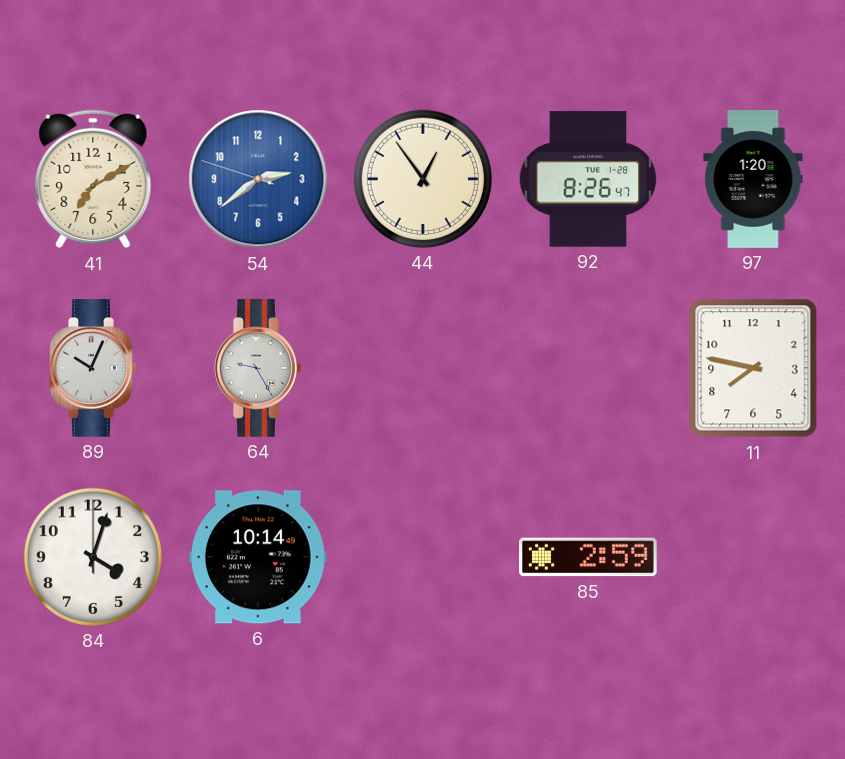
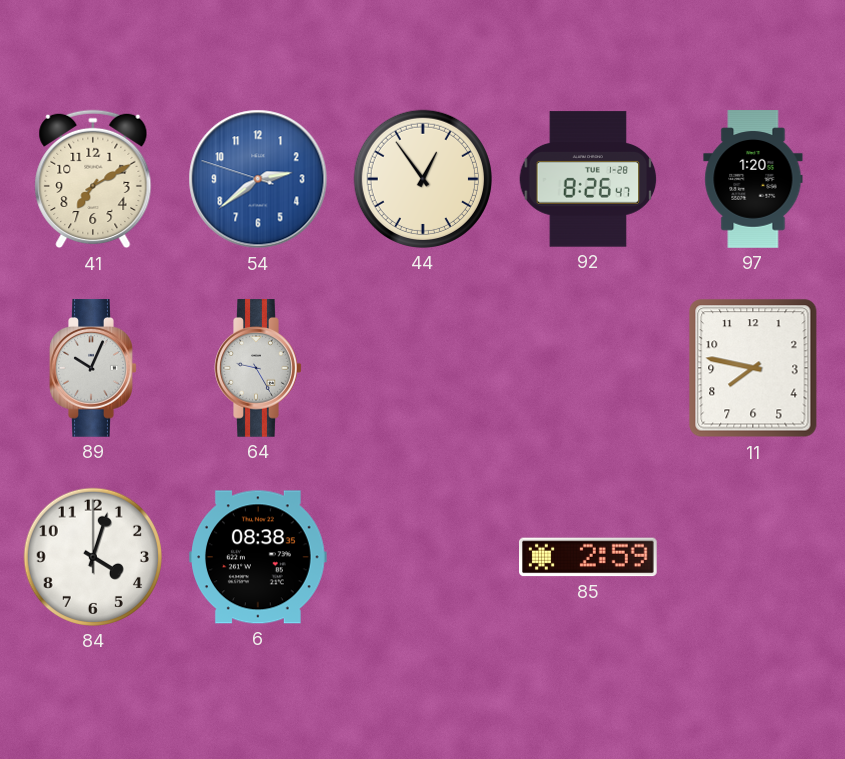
6: 10:14 -> 08:38 (259, 557)
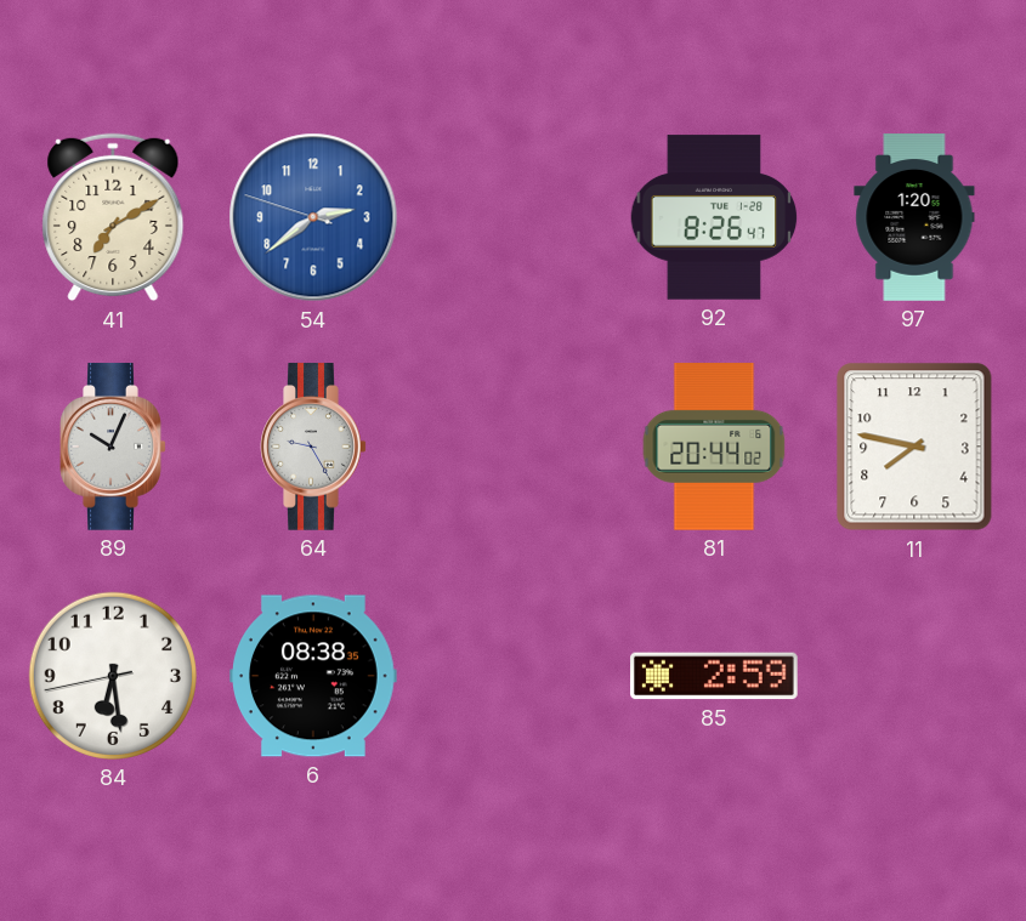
44: 12:54 -> none (423, 179)
81: none -> 20:44 (714, 448)
84: 4:03 -> 6:28 (113, 676)
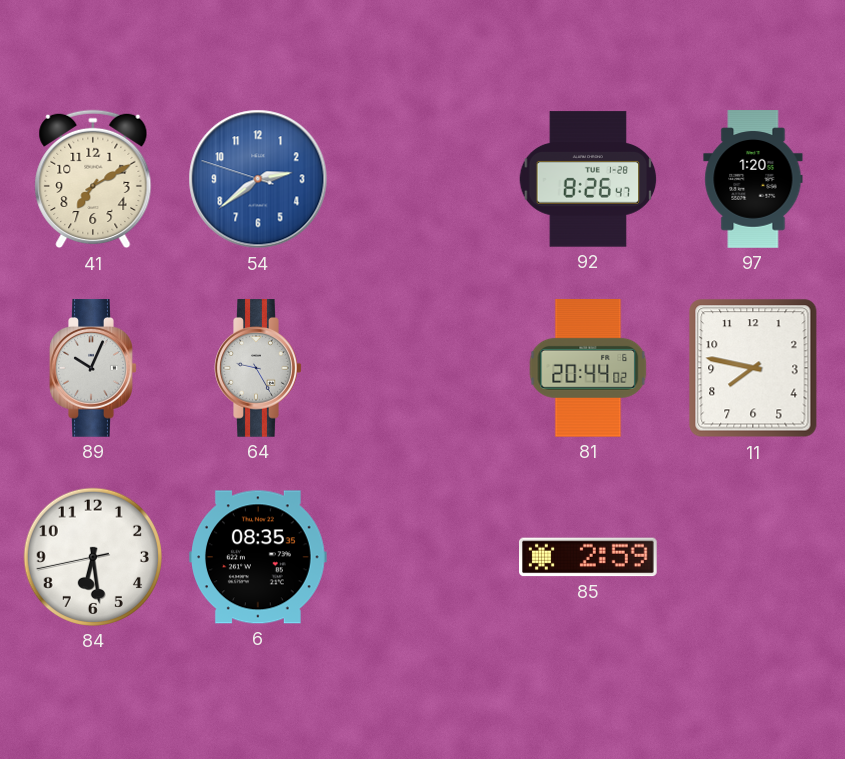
6: 08:38 -> 08:35 (259, 557)
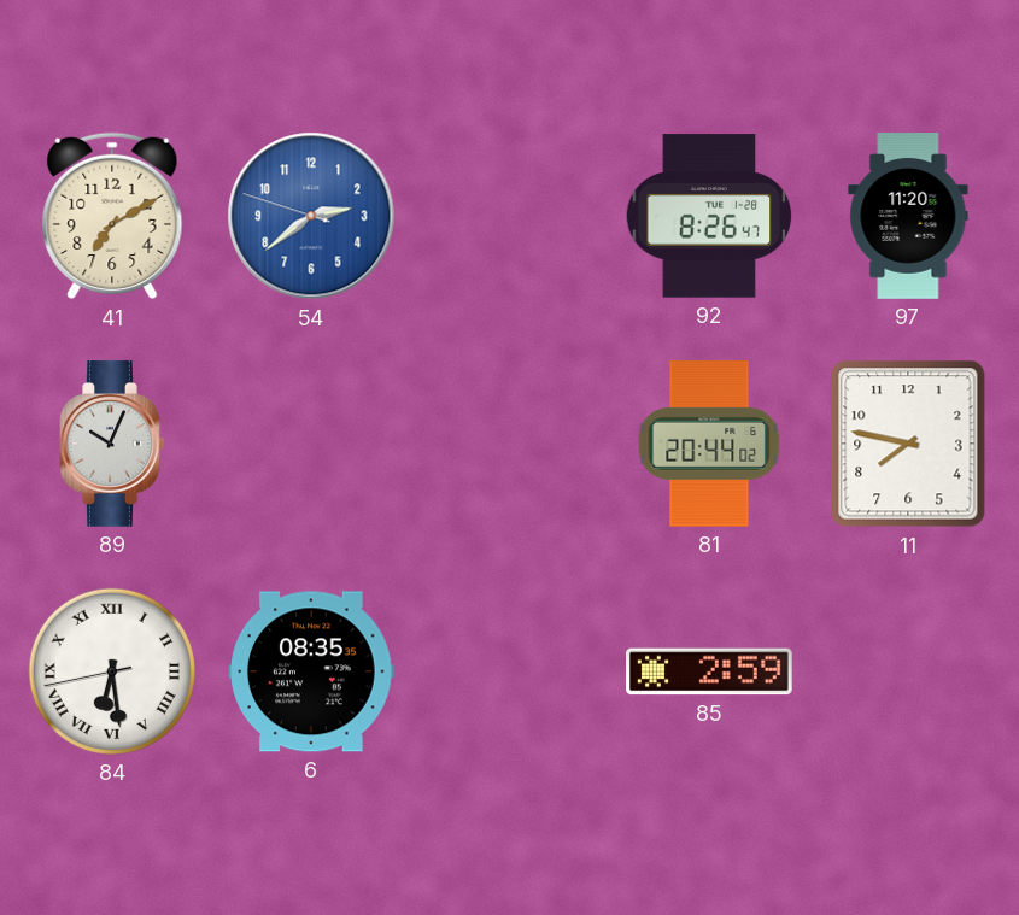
97: 1:20 -> 11:20 (908, 216)
64: 9:25 -> none (258, 368)
84 numerals: Arabic -> Roman (112, 671)
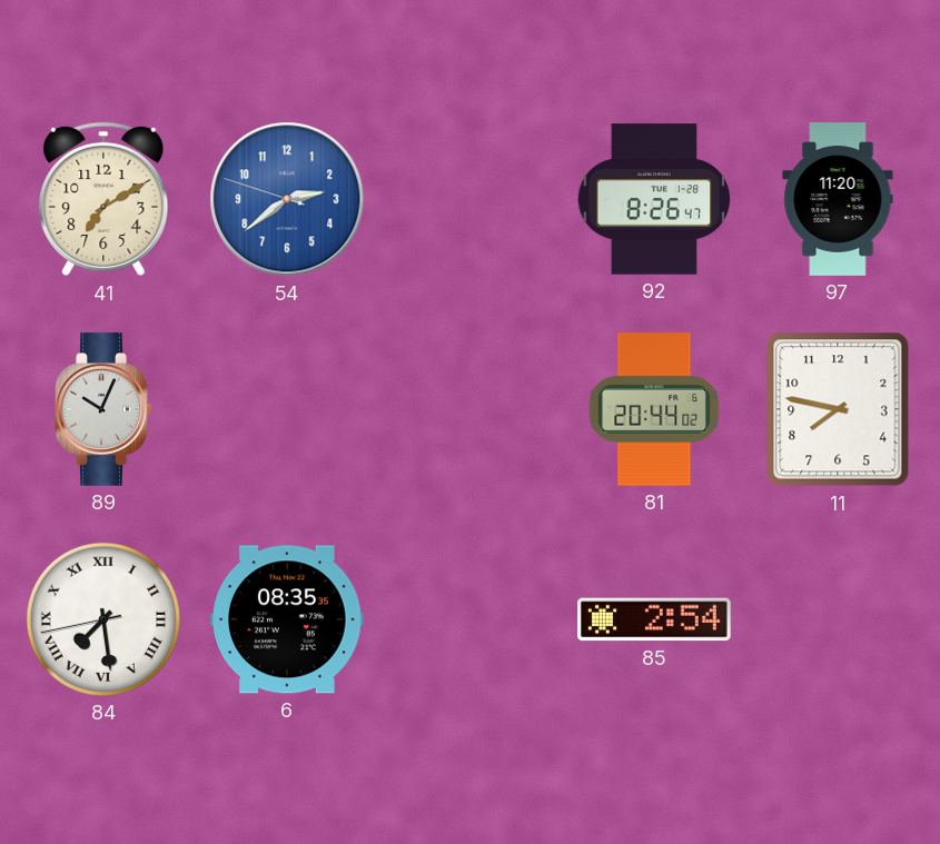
84: 6:28 -> 7:28 (103, 619)
85: 2:59 -> 2:54 (655, 619)
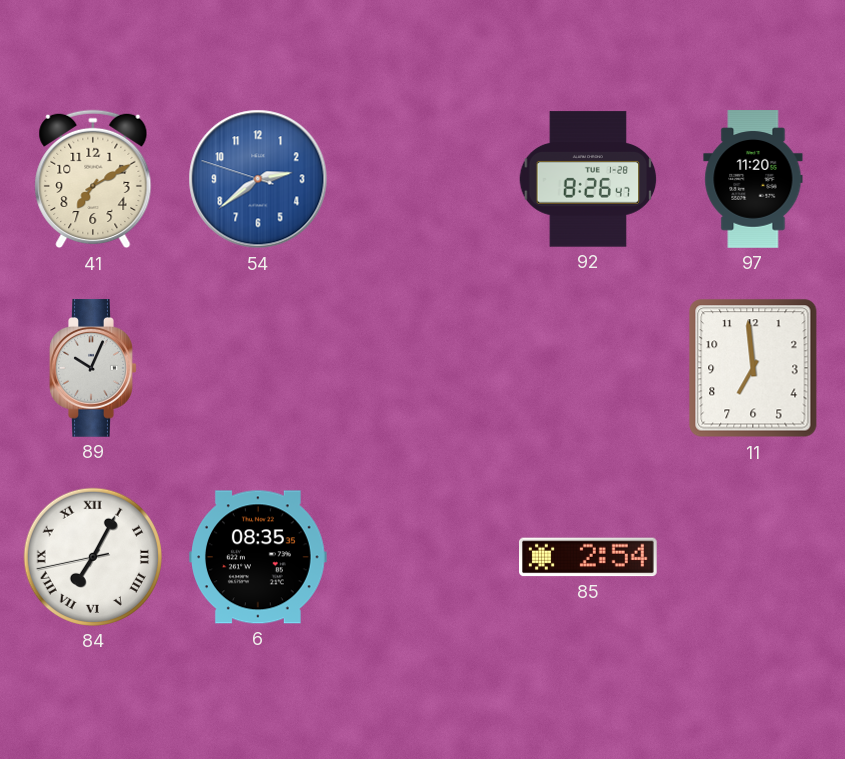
81: 20:44 -> none (654, 410)
11: 7:47 -> 6:59 (753, 368)
84: 7:28 -> 7:04 (93, 557)
